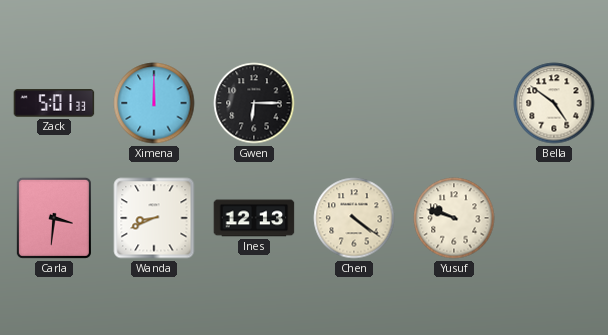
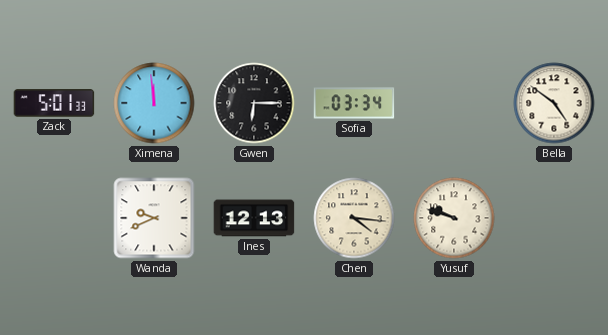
Ximena: 12:00 -> 11:59 (154, 103)
Sofia: none -> 03:34 (354, 103)
Carla: 3:31 -> none (54, 218)
Wanda: 8:41 -> 9:41 (154, 218)
Chen: 4:21 -> 4:16 (354, 218)
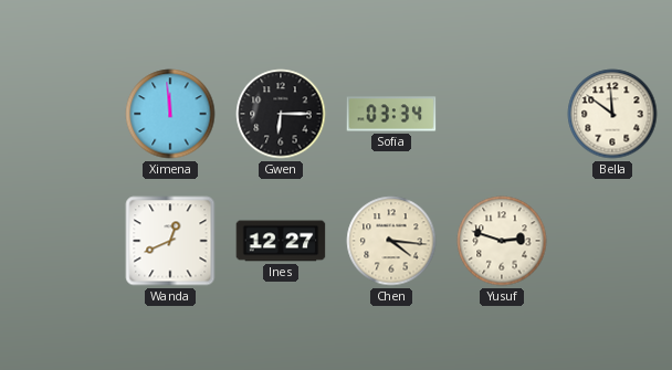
Zack: 5:01 -> none (54, 103)
Bella: 4:51 -> 11:51 (612, 114)
Wanda: 9:41 -> 12:41 (170, 241)
Ines: 12:13 -> 12:27 (281, 241)
Yusuf: 9:48 -> 2:48 (502, 241)
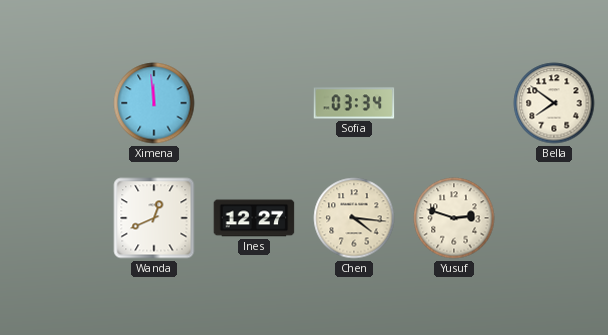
Gwen: 6:15 -> none (281, 114)
Bella: 11:51 -> 7:51 (554, 103)
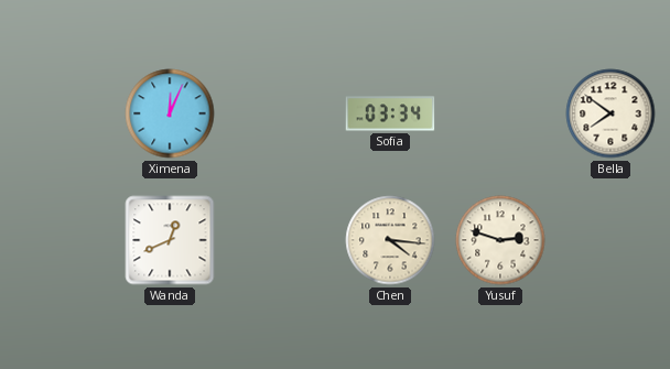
Ximena: 11:59 -> 12:04 (170, 113)
Ines: 12:27 -> none (254, 218)
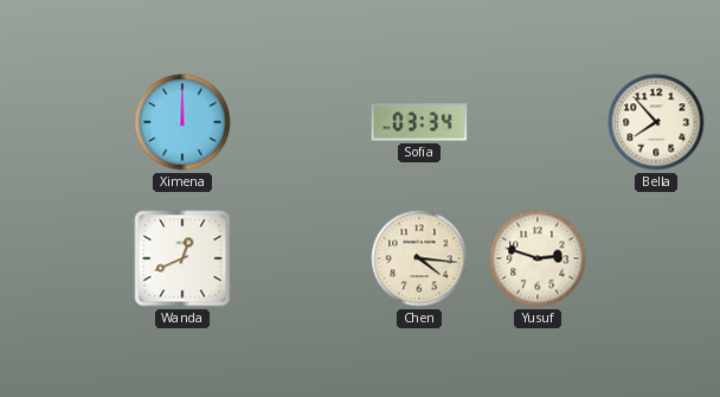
Ximena: 12:04 -> 12:00 (182, 122)
Bella: 7:51 -> 7:53 (656, 122)
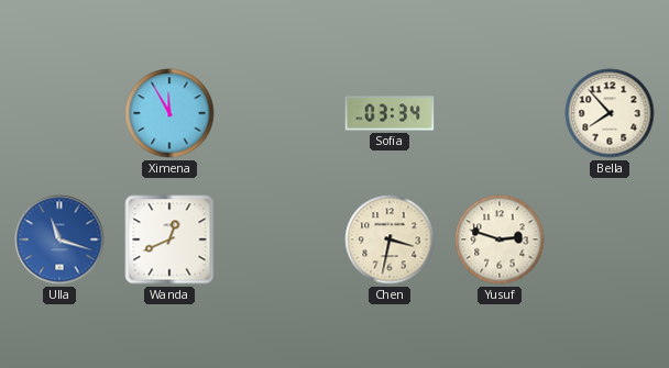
Ximena: 12:00 -> 11:55 (169, 113)
Ulla: none -> 11:18 (59, 239)
Chen: 4:16 -> 3:32 (390, 239)
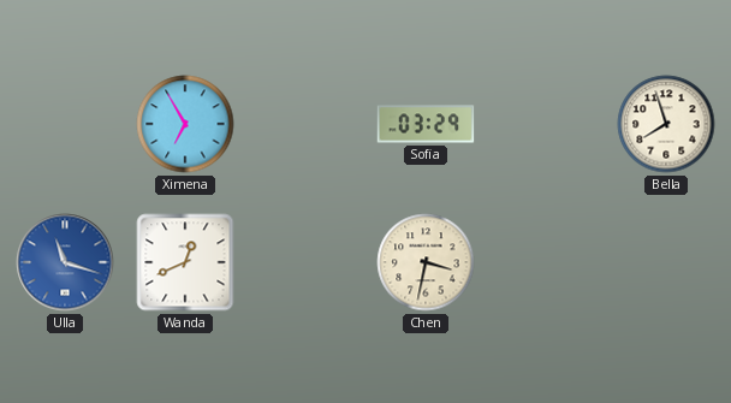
Ximena: 11:55 -> 6:55 (185, 124)
Sofia: 03:34 -> 03:29 (426, 124)
Bella: 7:53 -> 7:57 (666, 124)
Yusuf: 2:48 -> none (500, 239)
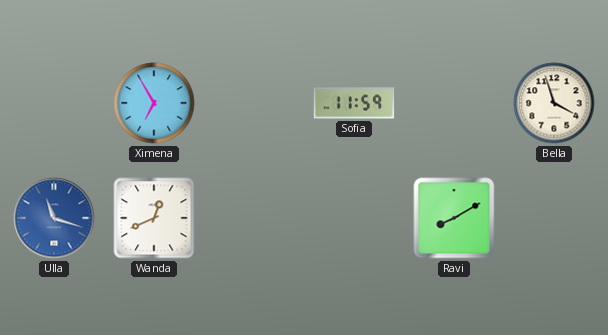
Sofia: 03:29 -> 11:59 (354, 103)
Bella: 7:57 -> 3:57 (554, 103)
Chen: 3:32 -> none (426, 262)
Ravi: none -> 8:10 (454, 218)
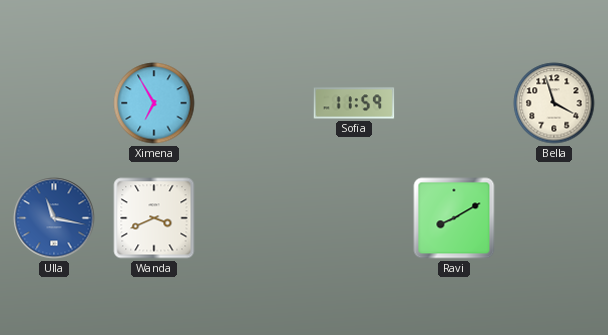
Ulla: 11:18 -> 11:17 (54, 218)
Wanda: 12:41 -> 3:41 (154, 218)
